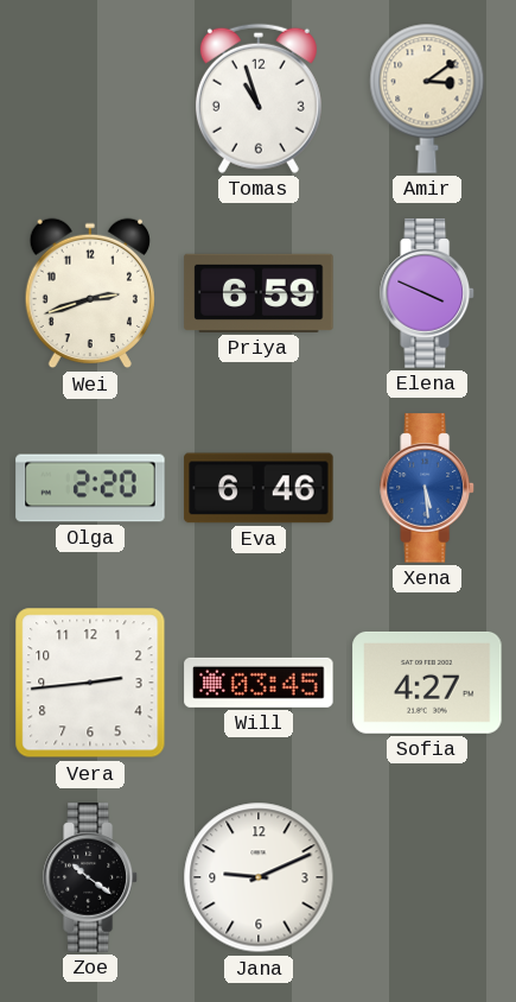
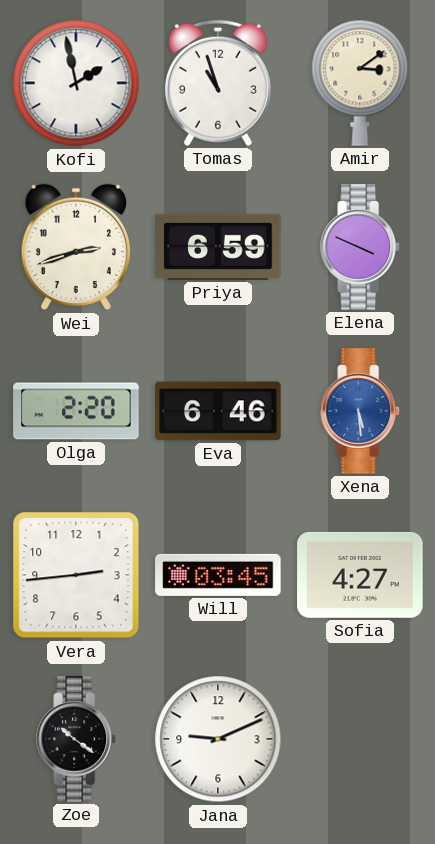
Kofi: none -> 1:58 (76, 83)
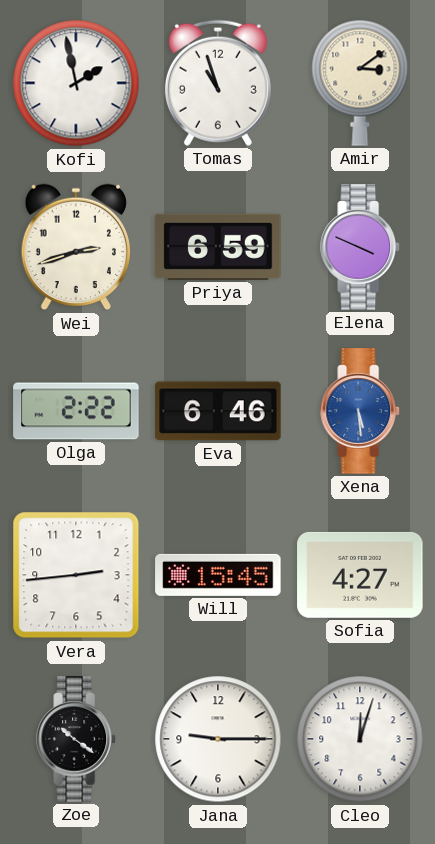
Olga: 2:20 -> 2:22 (76, 411)
Will: 03:45 -> 15:45 (218, 575)
Jana: 9:11 -> 9:15 (218, 739)
Cleo: none -> 12:03 (360, 739)
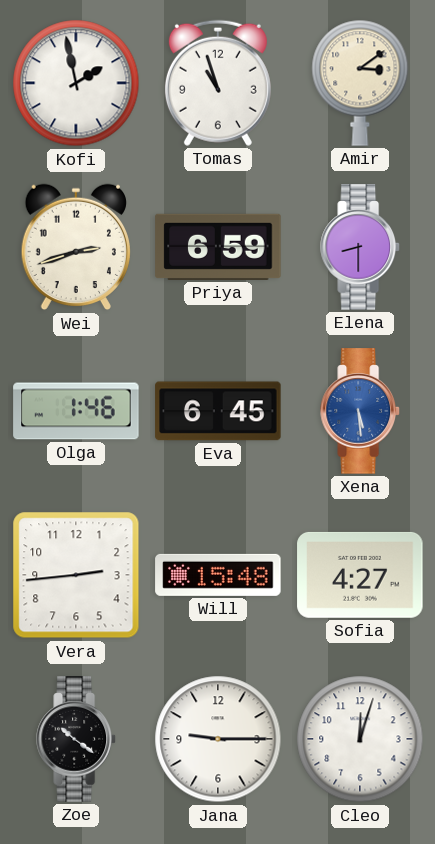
Elena: 3:49 -> 8:30 (360, 247)
Olga: 2:22 -> 1:46 (76, 411)
Eva: 6:46 -> 6:45 (218, 411)
Will: 15:45 -> 15:48 (218, 575)
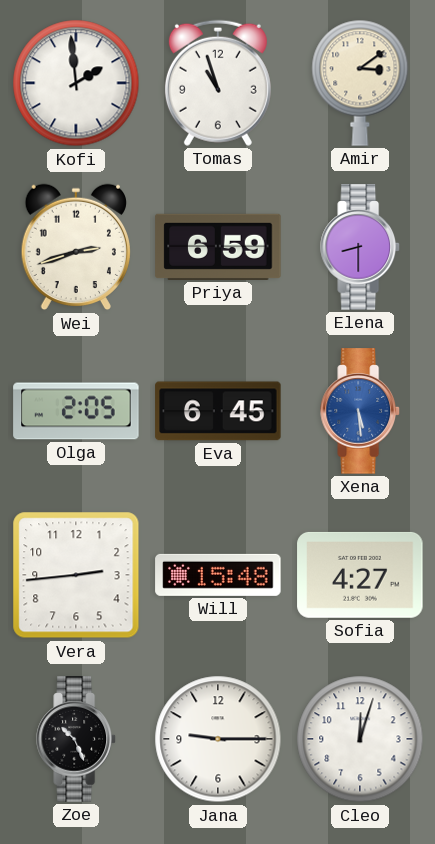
Kofi: 1:58 -> 1:59 (76, 83)
Olga: 1:46 -> 2:05 (76, 411)
Zoe: 10:21 -> 10:26 (76, 739)
